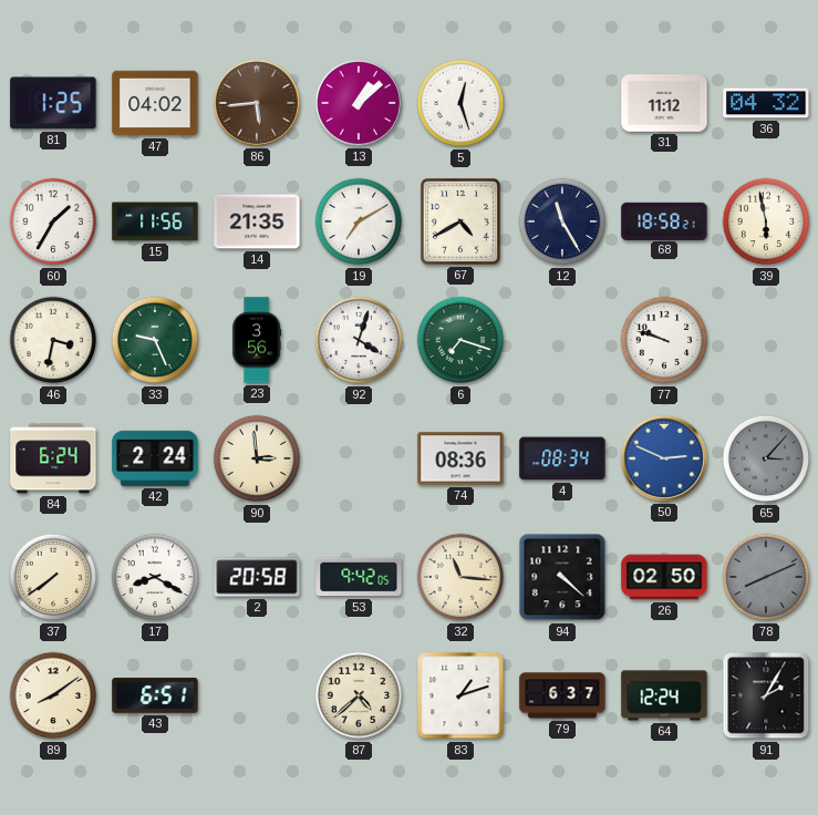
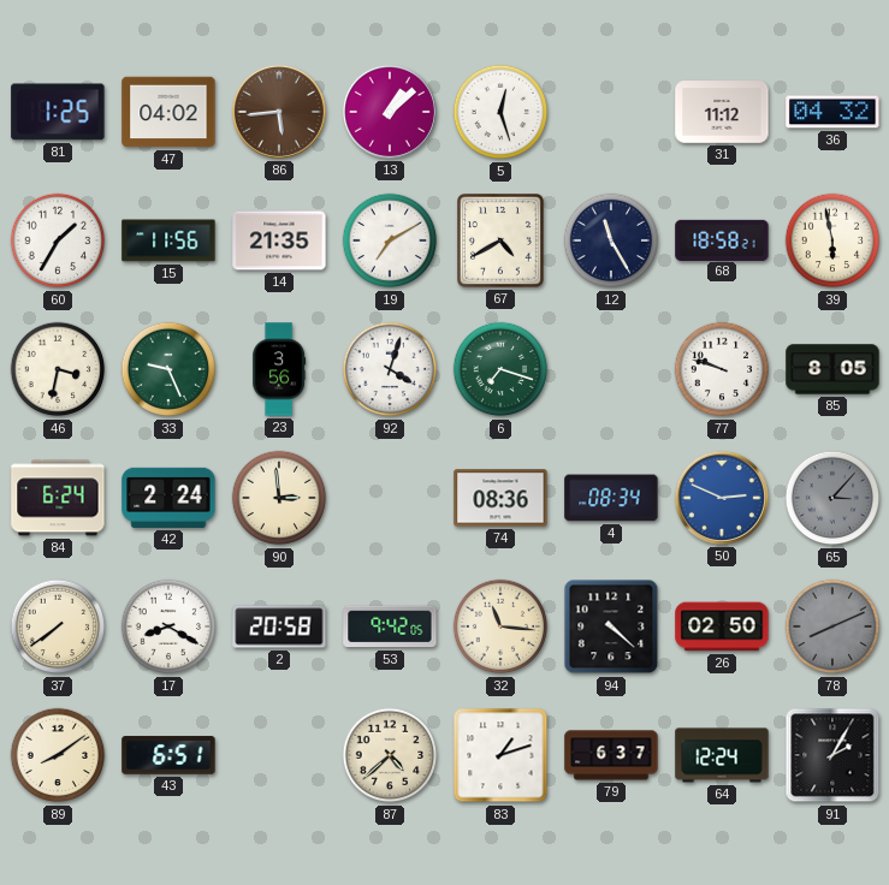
85: none -> 8:05 (832, 369)
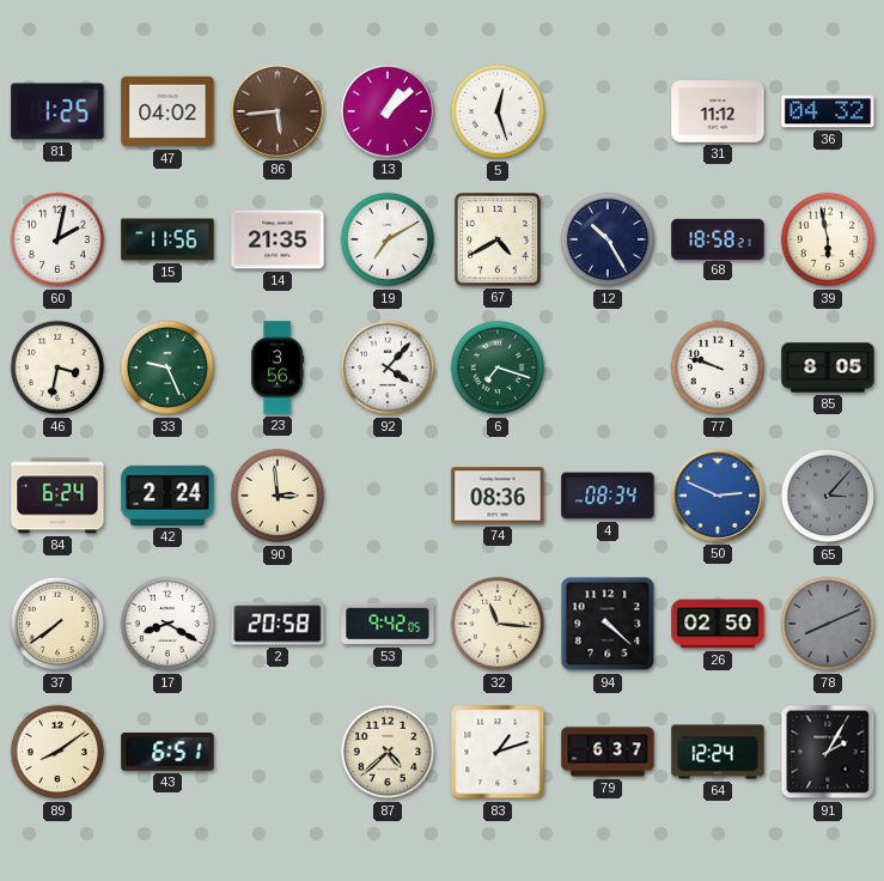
60: 1:35 -> 2:02 (57, 239)
12: 11:25 -> 10:25 (608, 239)
92: 4:03 -> 4:07 (388, 367)
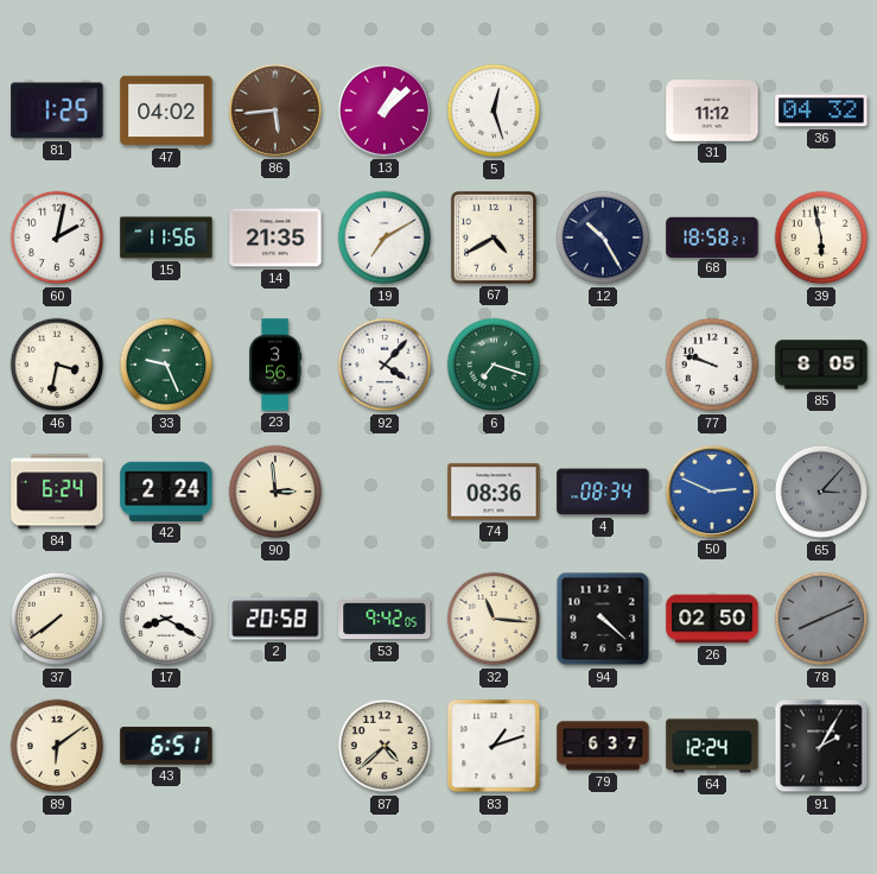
89: 8:09 -> 6:09 (57, 746)
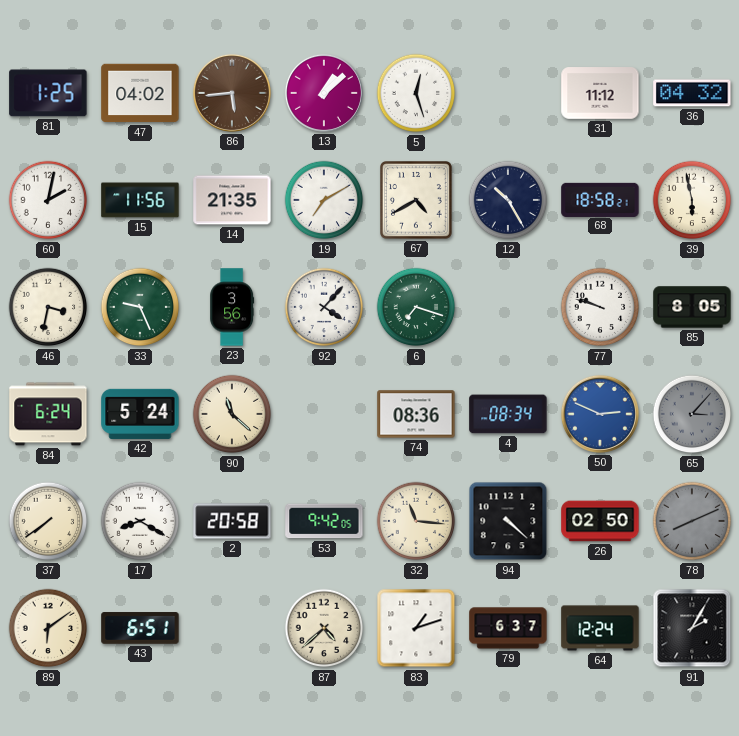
42: 2:24 -> 5:24 (140, 414)
90: 2:59 -> 11:22 (232, 414)
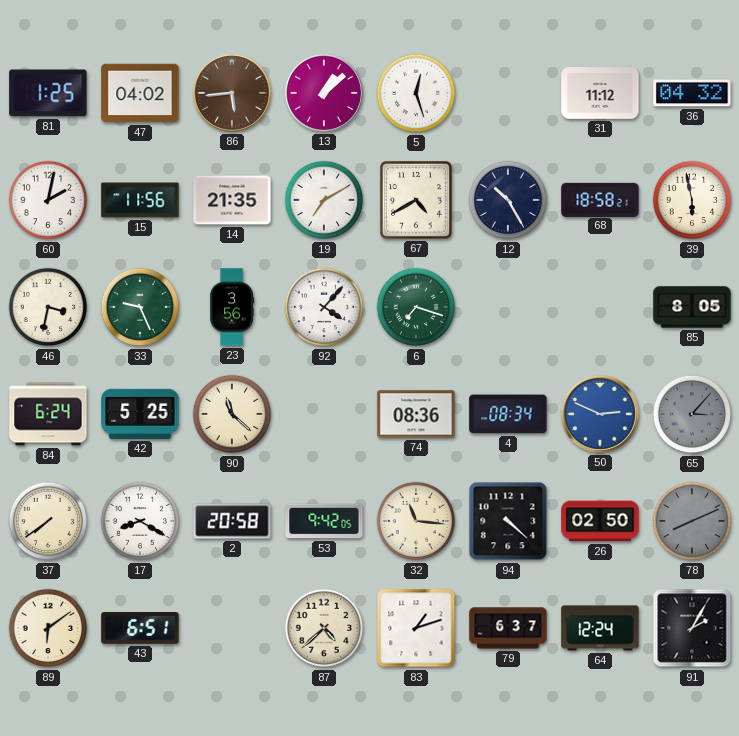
77: 9:48 -> none (600, 307)
42: 5:24 -> 5:25 (140, 414)
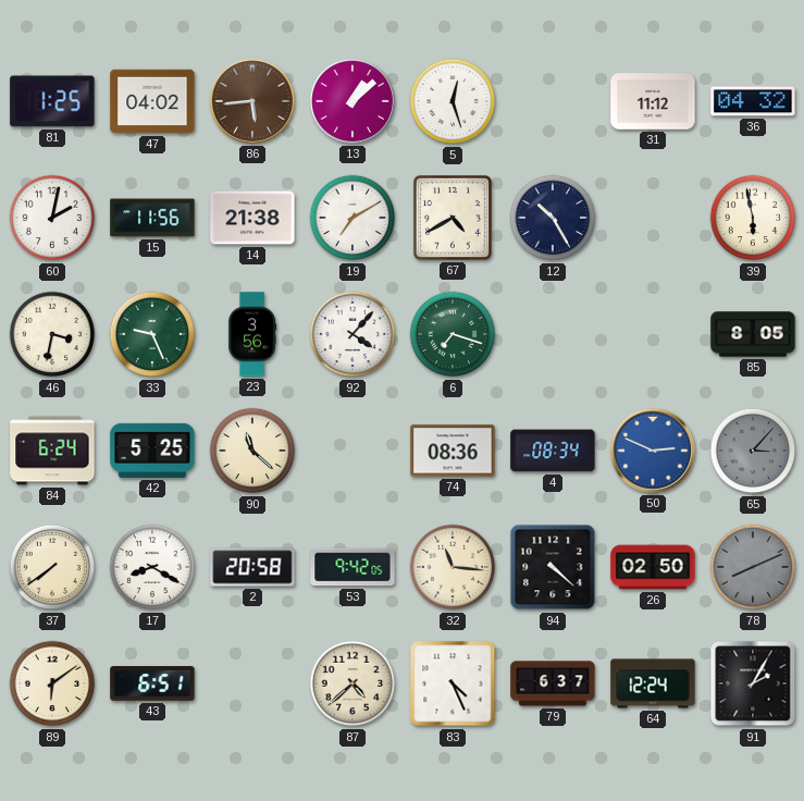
14: 21:35 -> 21:38 (252, 218)
68: 18:58 -> none (600, 199)
83: 1:12 -> 4:26 (453, 683)
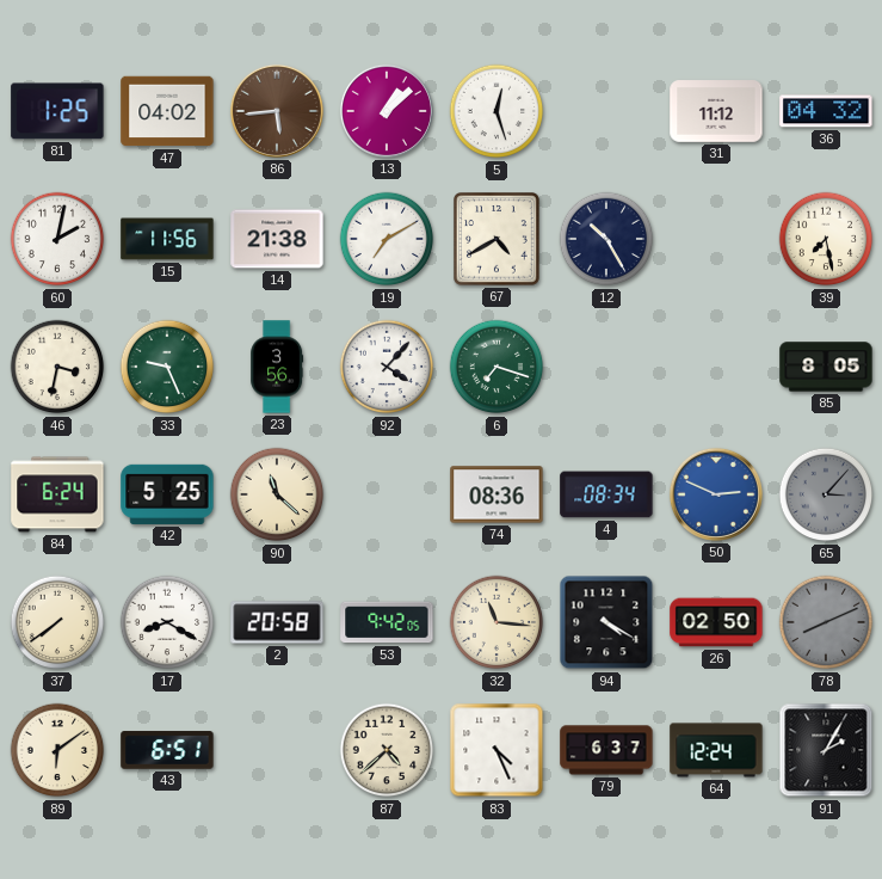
39: 5:58 -> 7:28 (826, 239)
94: 4:22 -> 4:20 (606, 622)
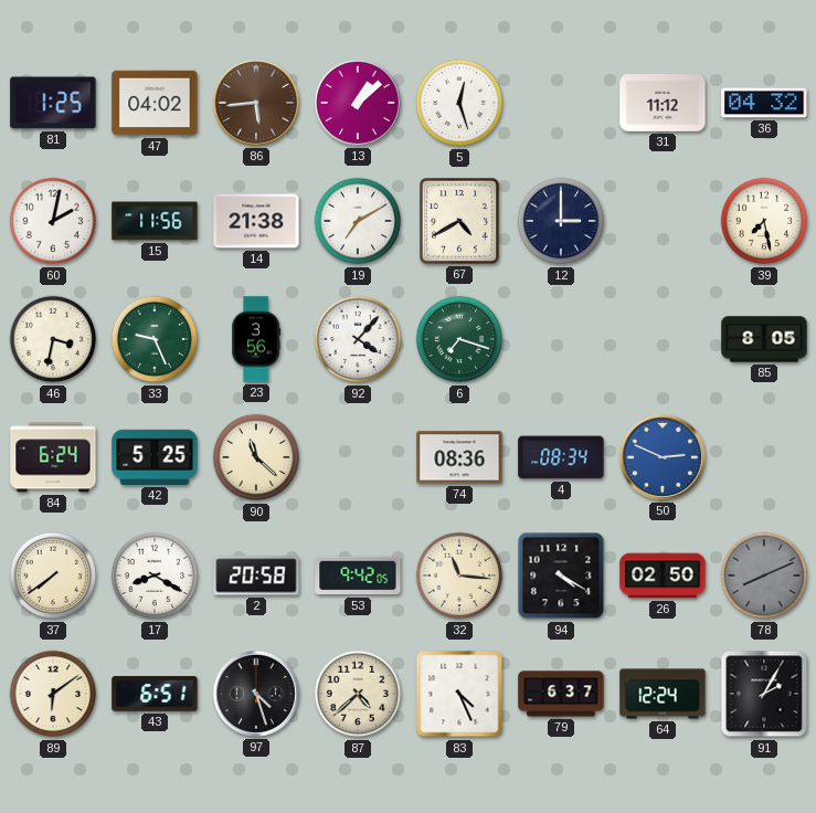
12: 10:25 -> 3:00 (561, 221)
65: 3:07 -> none (826, 494)
97: none -> 4:27 (256, 694)
